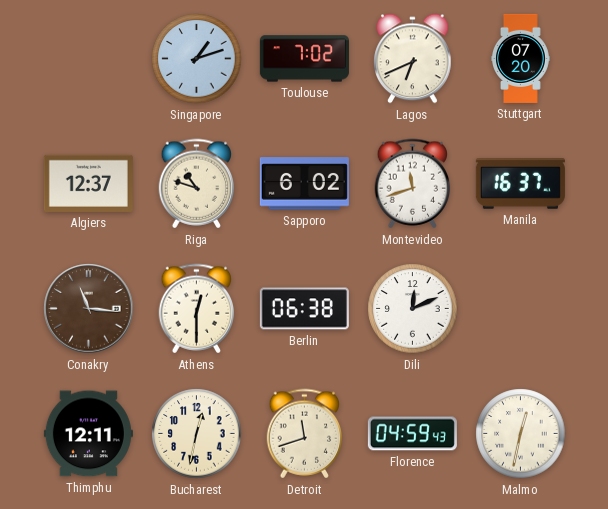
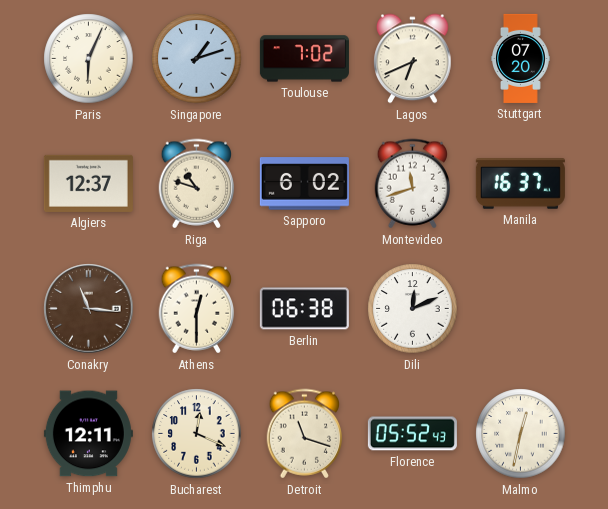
Paris: none -> 6:04 (89, 59)
Bucharest: 12:32 -> 12:19 (197, 434)
Detroit: 11:42 -> 11:18 (305, 434)
Florence: 04:59 -> 05:52 (412, 434)
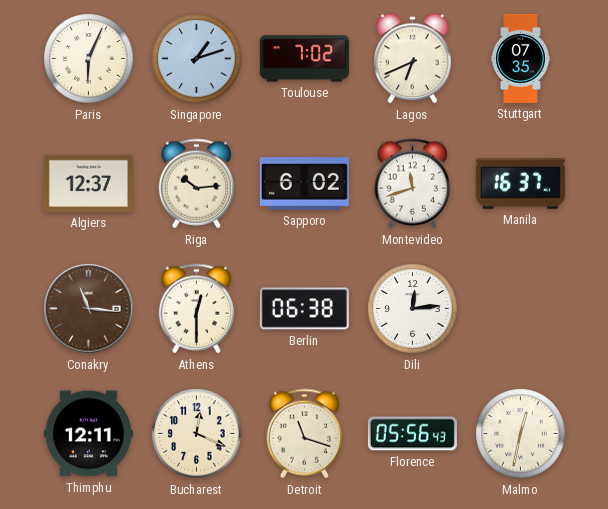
Stuttgart: 07:20 -> 07:35 (521, 58)
Riga: 10:48 -> 10:14 (197, 184)
Dili: 12:11 -> 12:14 (413, 309)
Florence: 05:52 -> 05:56 (412, 434)
